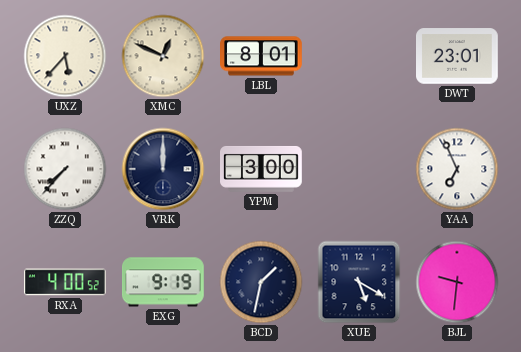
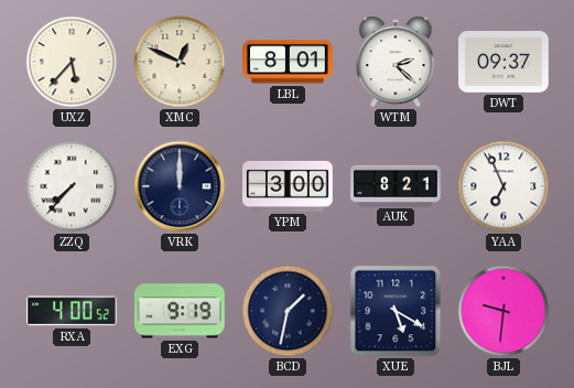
WTM: none -> 2:22 (396, 62)
DWT: 23:01 -> 09:37 (505, 62)
AUK: none -> 8:21 (397, 185)
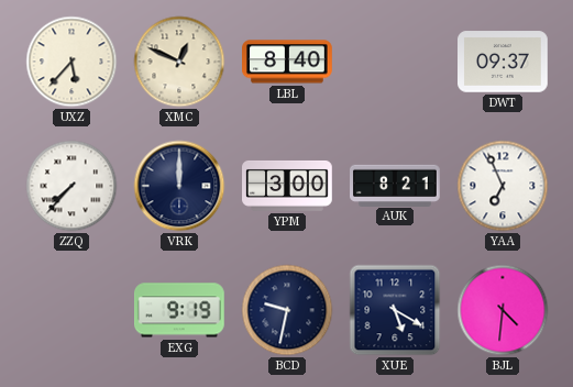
LBL: 8:01 -> 8:40 (288, 62)
WTM: 2:22 -> none (396, 62)
RXA: 4:00 -> none (73, 311)
BCD: 1:32 -> 9:32 (287, 310)
BJL: 9:31 -> 4:31 (503, 310)
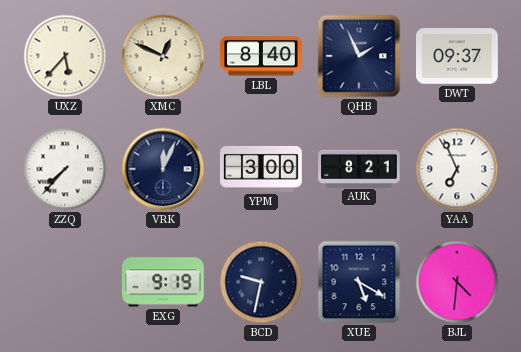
QHB: none -> 1:56 (359, 56)
VRK: 12:00 -> 12:04 (163, 169)
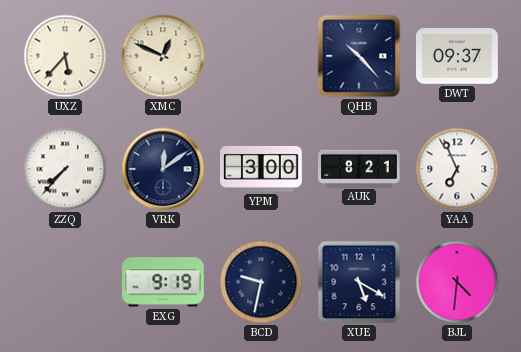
LBL: 8:40 -> none (262, 56)
QHB: 1:56 -> 10:23 (359, 56)
VRK: 12:04 -> 12:09 (163, 169)
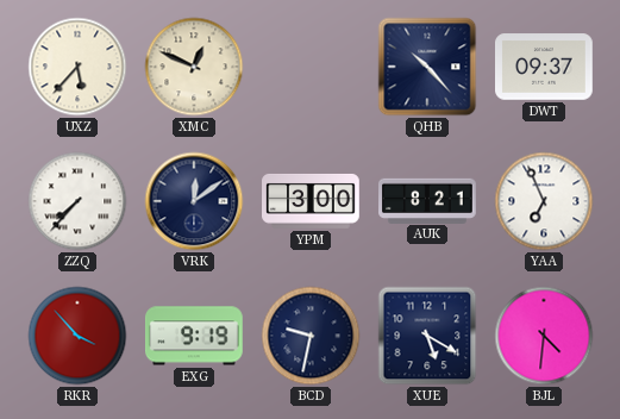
RKR: none -> 3:53 (77, 336)
